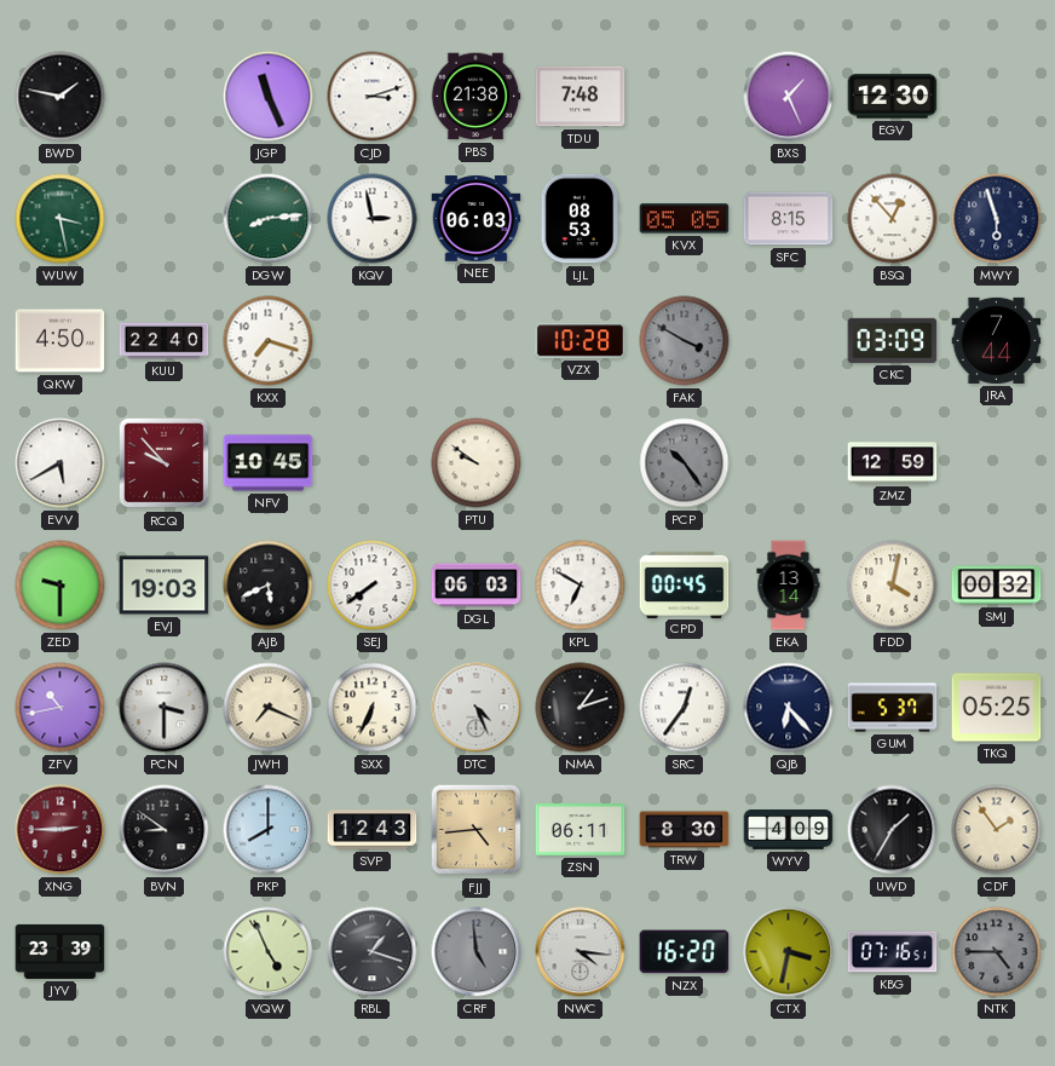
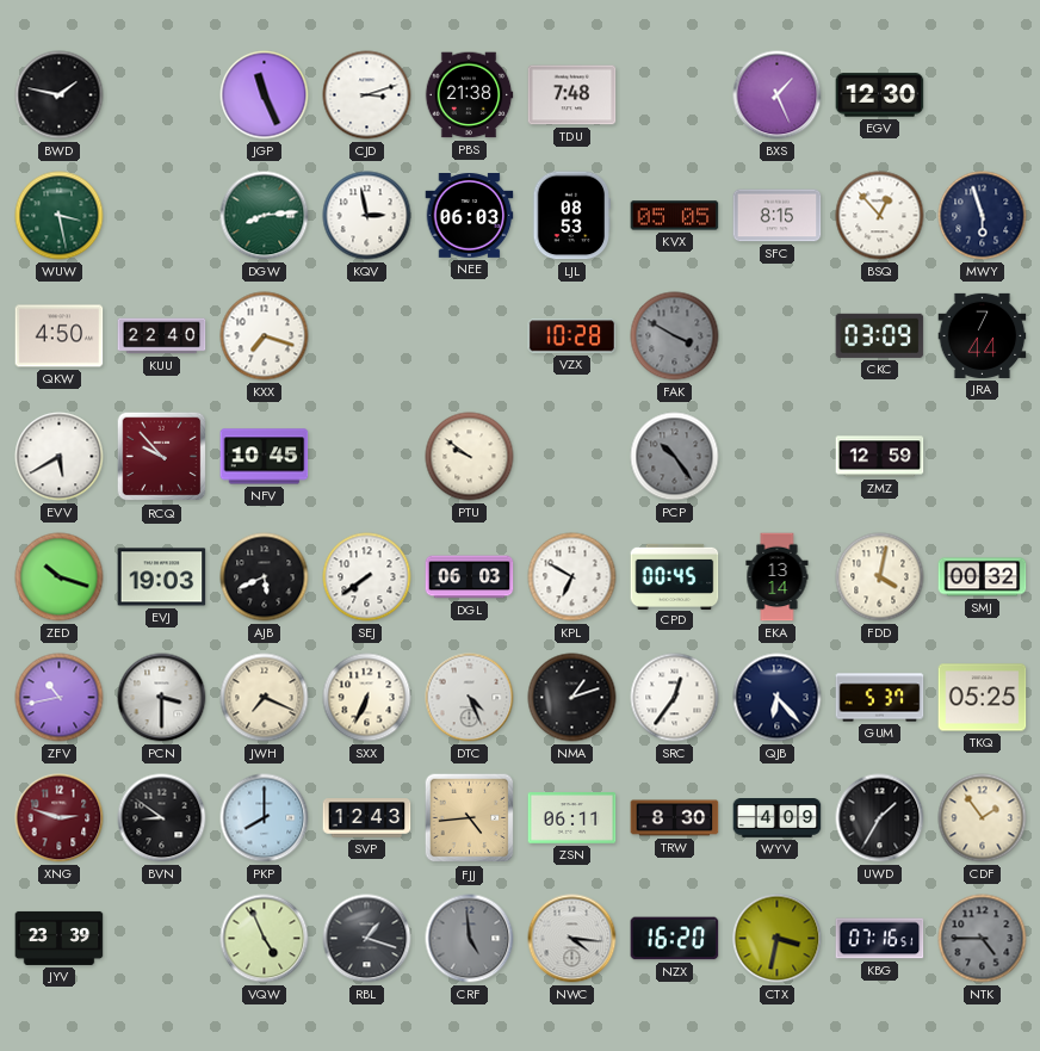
ZED: 9:30 -> 10:18 (60, 577)
XNG: 2:45 -> 2:48 (60, 818)
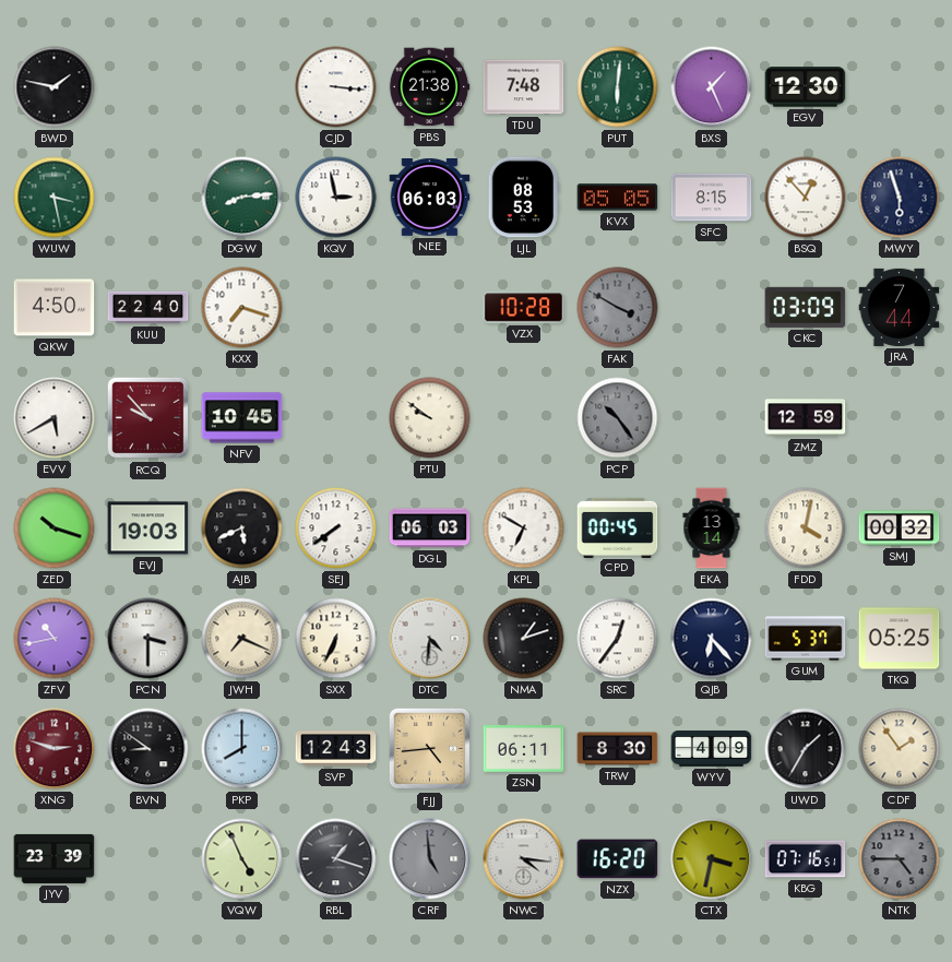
JGP: 11:26 -> none (265, 95)
CJD: 3:12 -> 3:16 (336, 87)
PUT: none -> 6:01 (618, 87)
DTC: 4:26 -> 4:31 (430, 639)
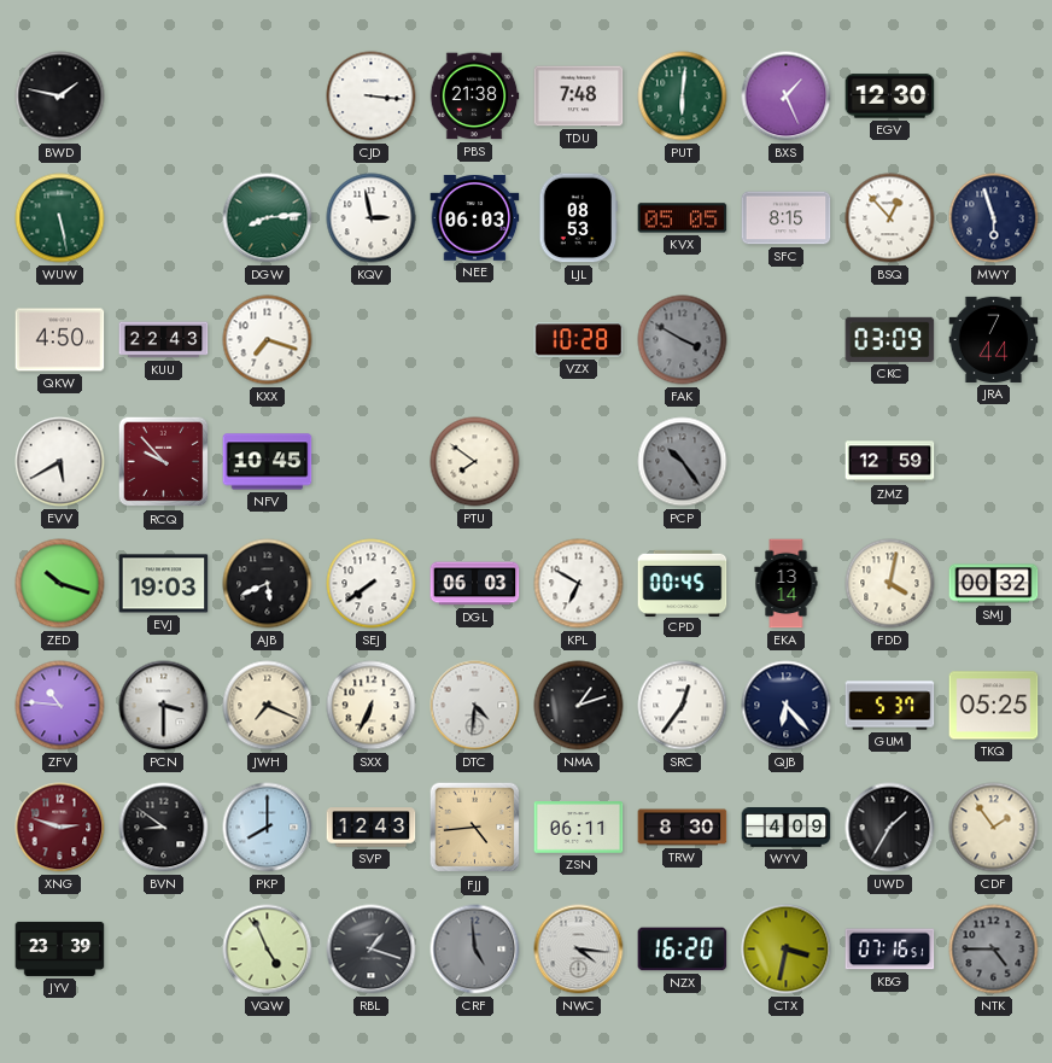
WUW: 3:28 -> 5:28 (60, 218)
KUU: 22:40 -> 22:43 (164, 340)
PTU: 9:51 -> 7:51 (475, 462)
ZFV: 10:43 -> 10:46 (60, 706)
